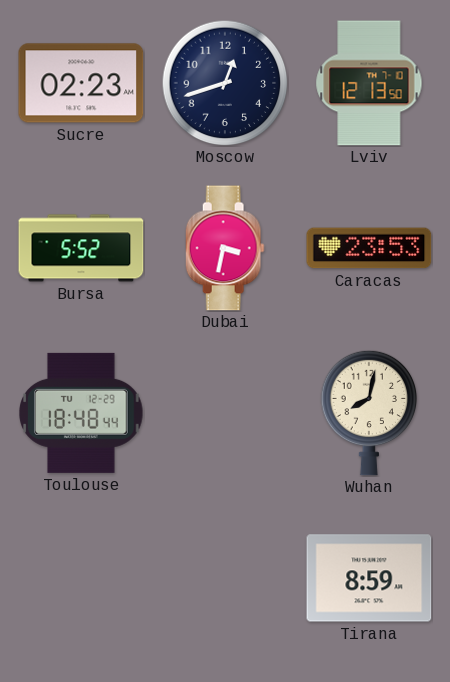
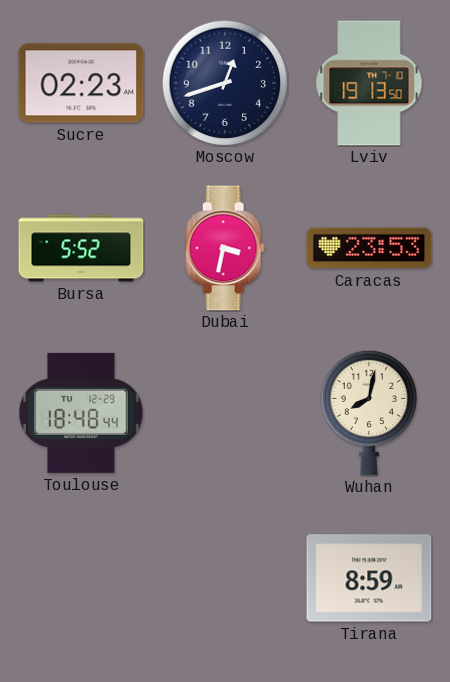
Lviv: 12:13 -> 19:13 (369, 83)
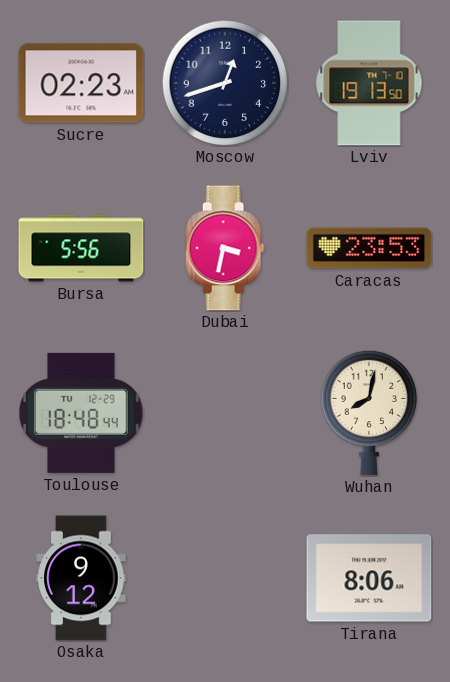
Bursa: 5:52 -> 5:56 (81, 248)
Osaka: none -> 9:12 (81, 578)
Tirana: 8:59 -> 8:06 (369, 578)
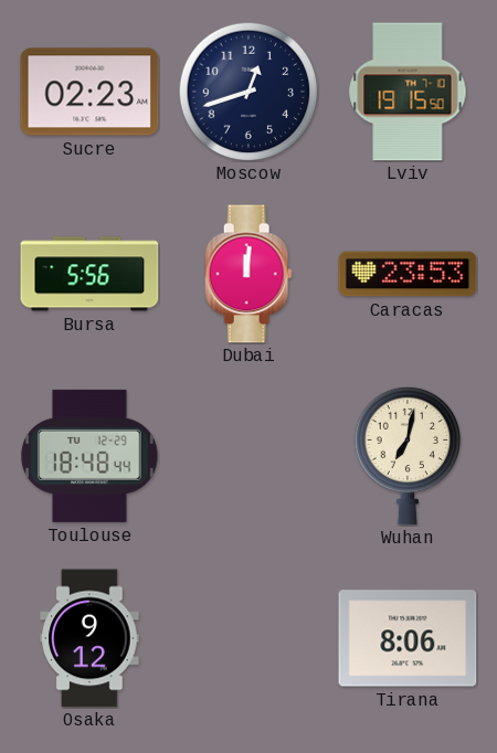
Lviv: 19:13 -> 19:15 (408, 92)
Dubai: 3:32 -> 12:01 (248, 274)
Wuhan: 8:02 -> 7:02 (408, 456)
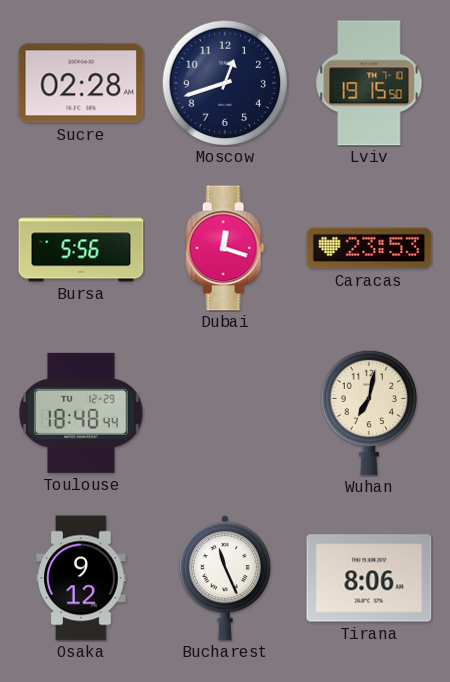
Sucre: 02:23 -> 02:28 (81, 83)
Dubai: 12:01 -> 12:18 (225, 248)
Bucharest: none -> 11:26 (225, 578)
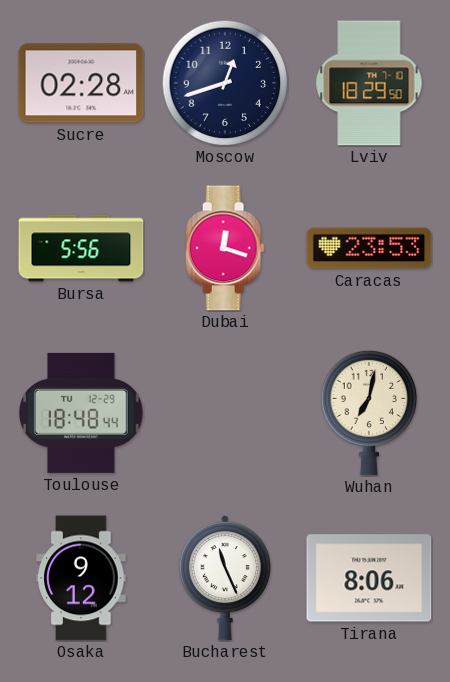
Lviv: 19:15 -> 18:29 (369, 83)
